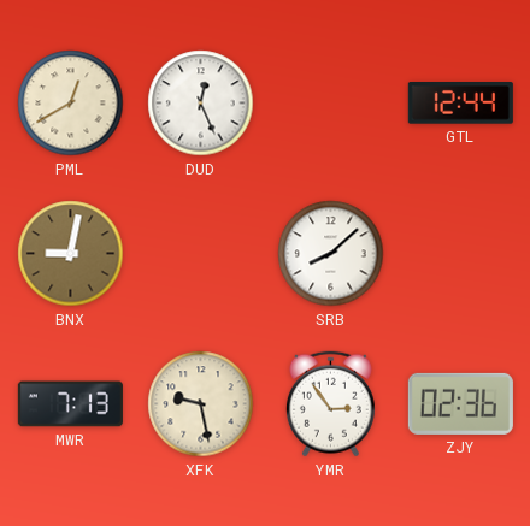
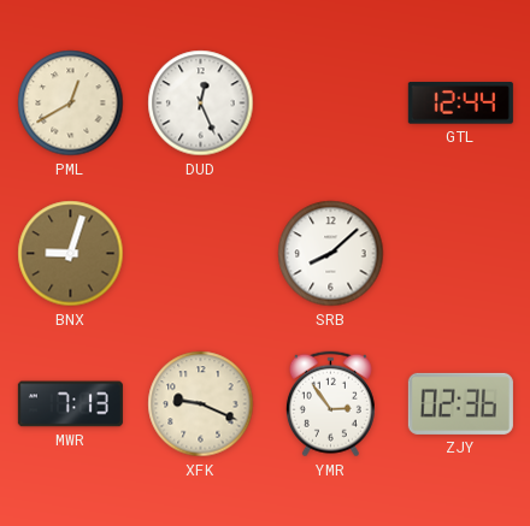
BNX: 9:02 -> 9:03 (71, 254)
XFK: 9:28 -> 9:19 (201, 404)
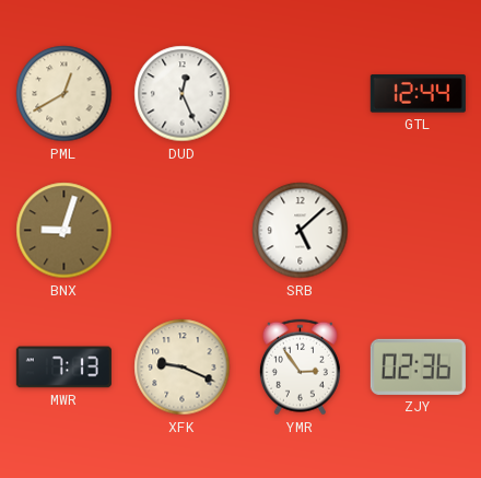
SRB: 8:08 -> 5:08 (301, 231)
